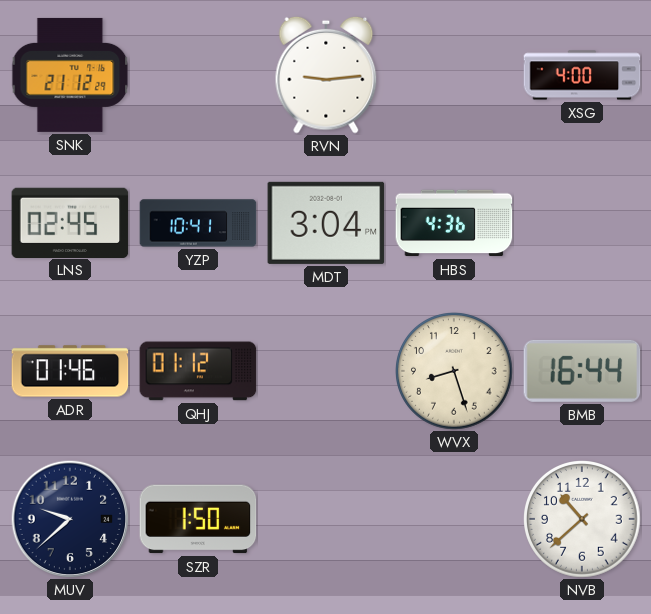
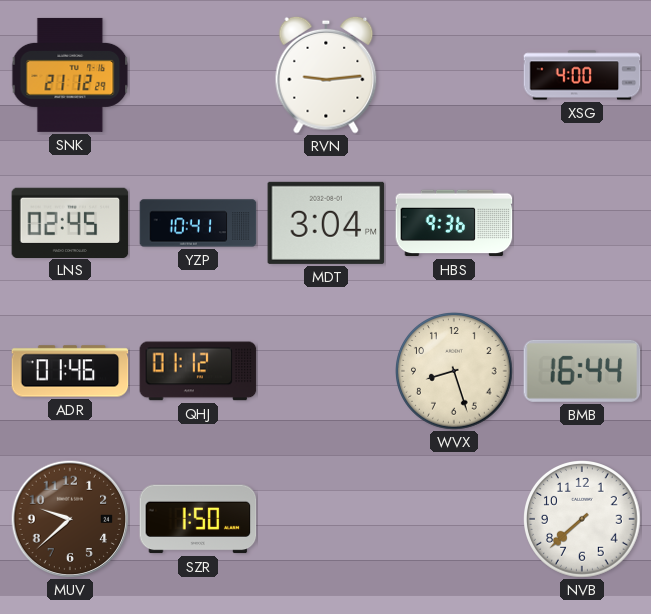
HBS: 4:36 -> 9:36 (454, 223)
MUV dial: navy -> brown (70, 519)
NVB: 10:38 -> 7:38 (583, 520)
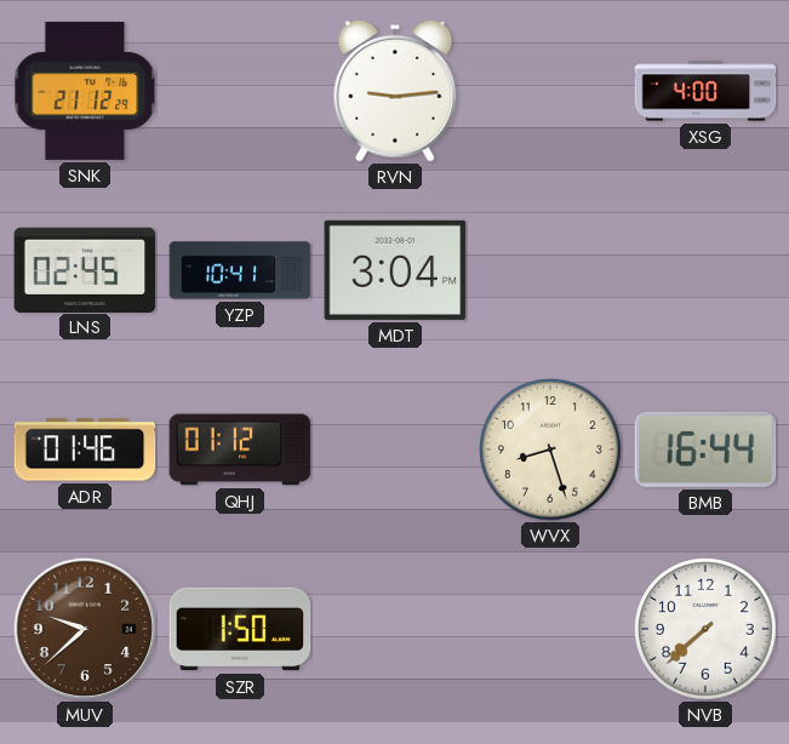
HBS: 9:36 -> none (454, 223)
